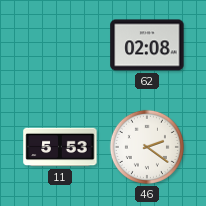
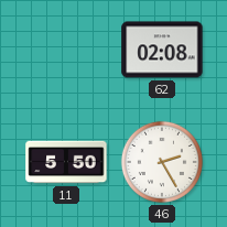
11: 5:53 -> 5:50 (66, 162)
46: 2:21 -> 2:25 (162, 162)
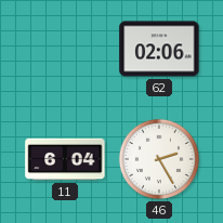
62: 02:08 -> 02:06 (159, 49)
11: 5:50 -> 6:04 (65, 159)
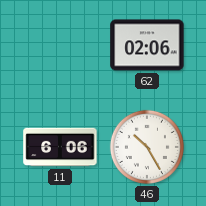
11: 6:04 -> 6:06 (60, 147)
46: 2:25 -> 10:25 (147, 147)
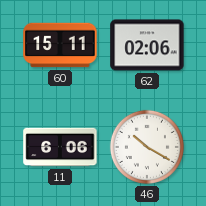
60: none -> 15:11 (60, 45)
46: 10:25 -> 10:20 (147, 147)
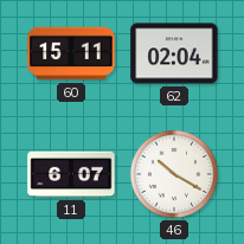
62: 02:06 -> 02:04 (174, 53)
11: 6:06 -> 6:07 (71, 174)
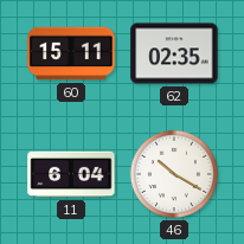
62: 02:04 -> 02:35 (174, 53)
11: 6:07 -> 6:04 (71, 174)
